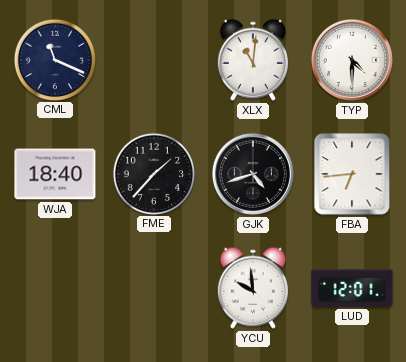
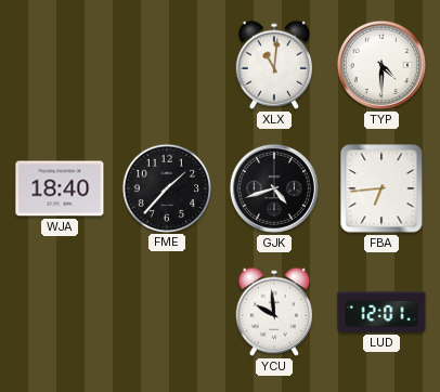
CML: 11:19 -> none (54, 59)
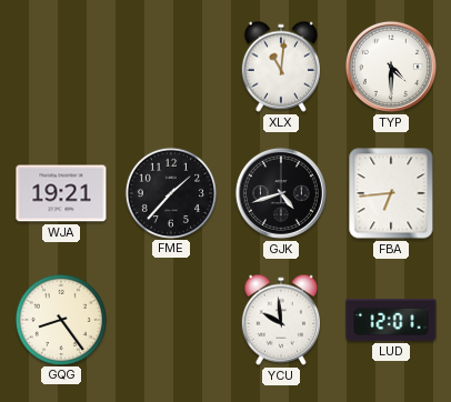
WJA: 18:40 -> 19:21 (61, 193)
GQG: none -> 8:24 (60, 319)
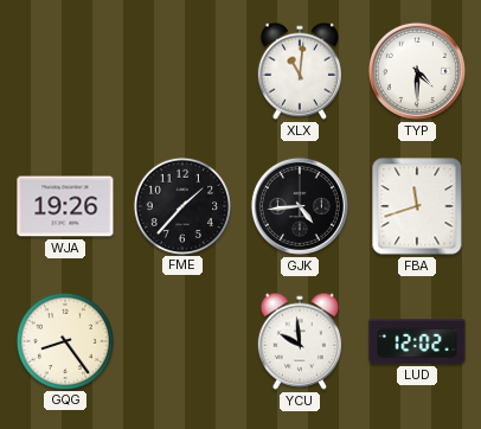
WJA: 19:21 -> 19:26 (65, 206)
GJK: 4:42 -> 4:44 (300, 206)
FBA: 6:44 -> 11:42 (417, 206)
LUD: 12:01 -> 12:02 (417, 342)
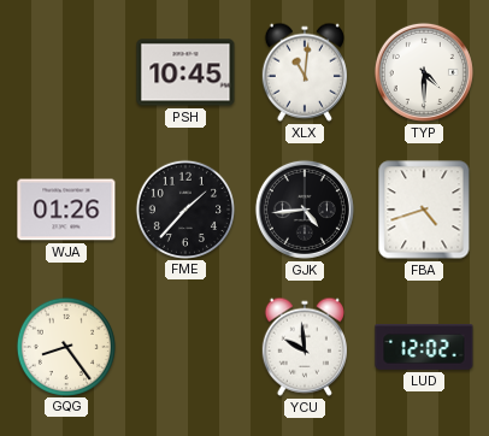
PSH: none -> 10:45 (185, 72)
WJA: 19:26 -> 01:26 (66, 210)
FBA: 11:42 -> 4:42 (424, 210)
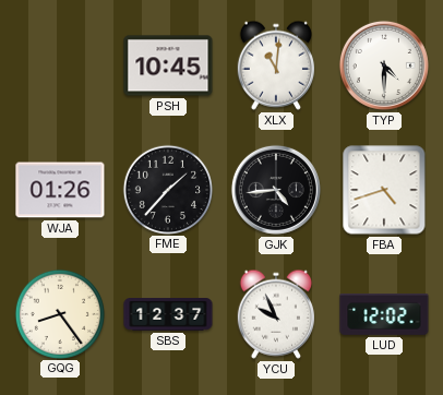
SBS: none -> 12:37 (168, 315)
YCU: 9:59 -> 9:56 (276, 314)
